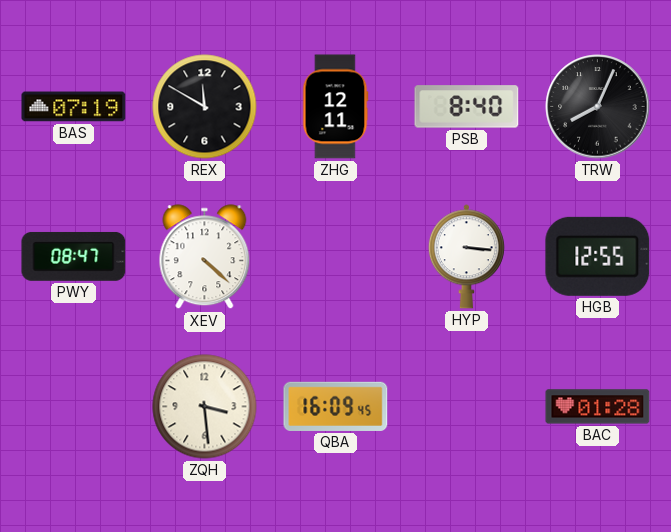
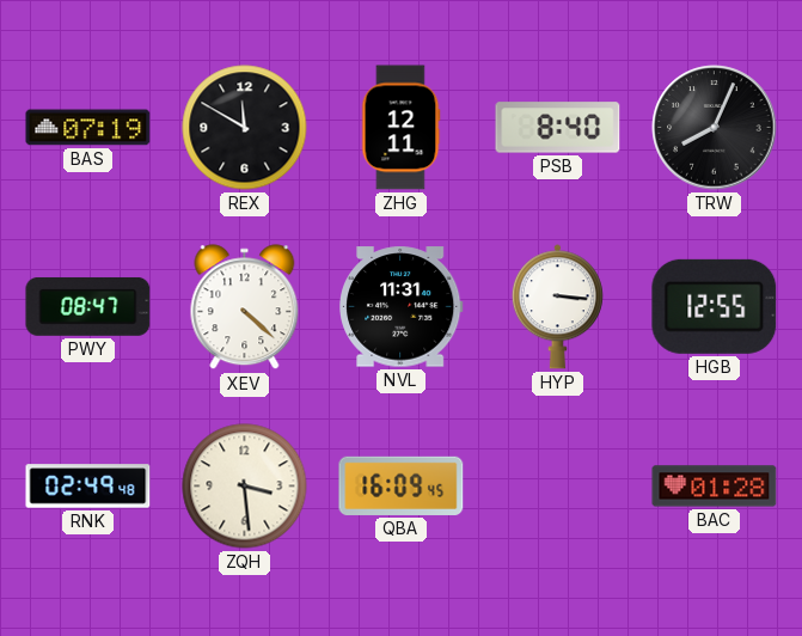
NVL: none -> 11:31 (402, 307)
RNK: none -> 02:49 (88, 487)
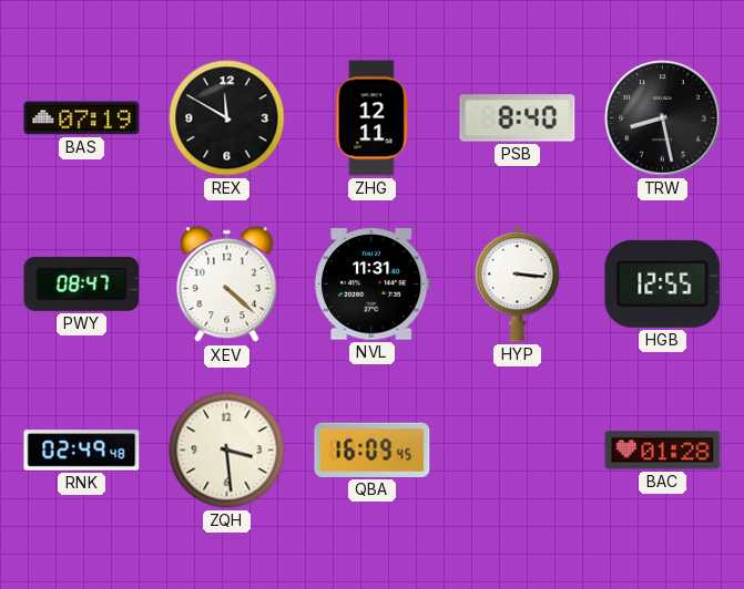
TRW: 8:04 -> 8:28 (663, 118)
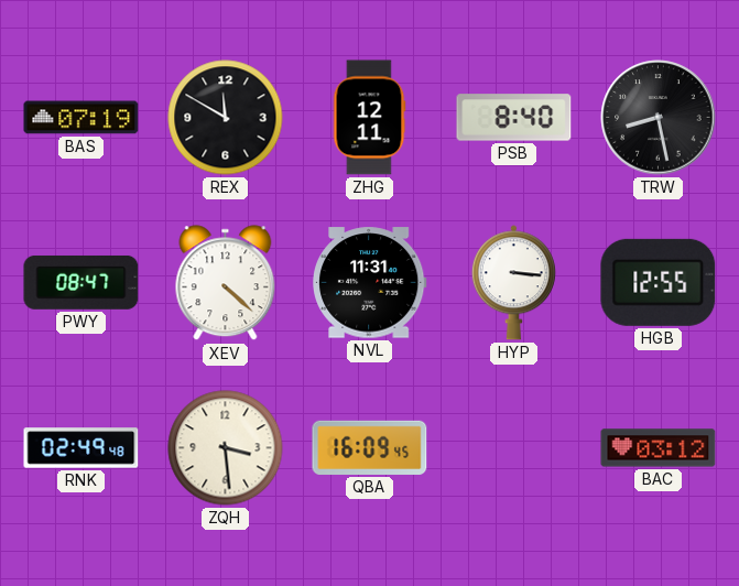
BAC: 01:28 -> 03:12 (659, 448)
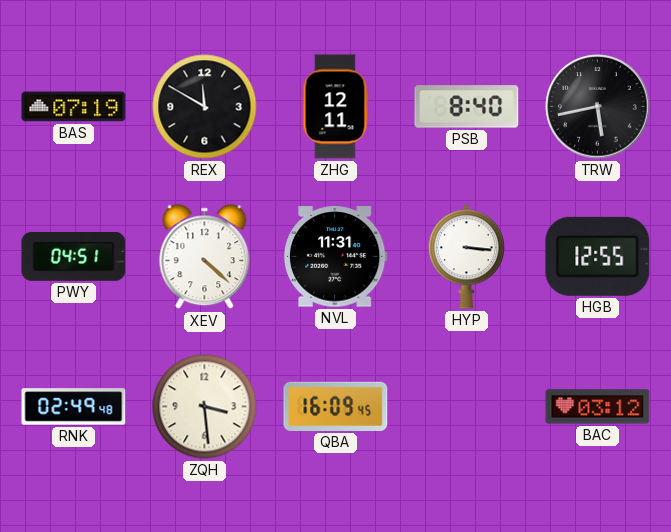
TRW: 8:28 -> 5:43 (598, 107)
PWY: 08:47 -> 04:51 (74, 256)
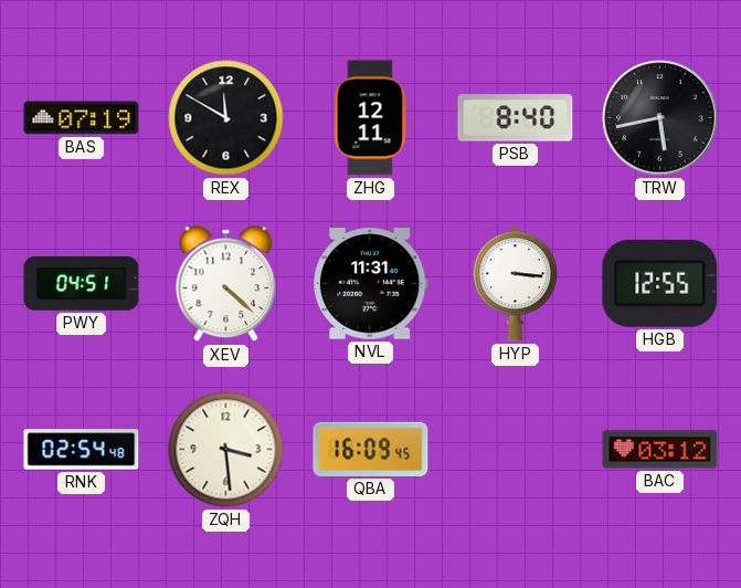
RNK: 02:49 -> 02:54 (82, 450)
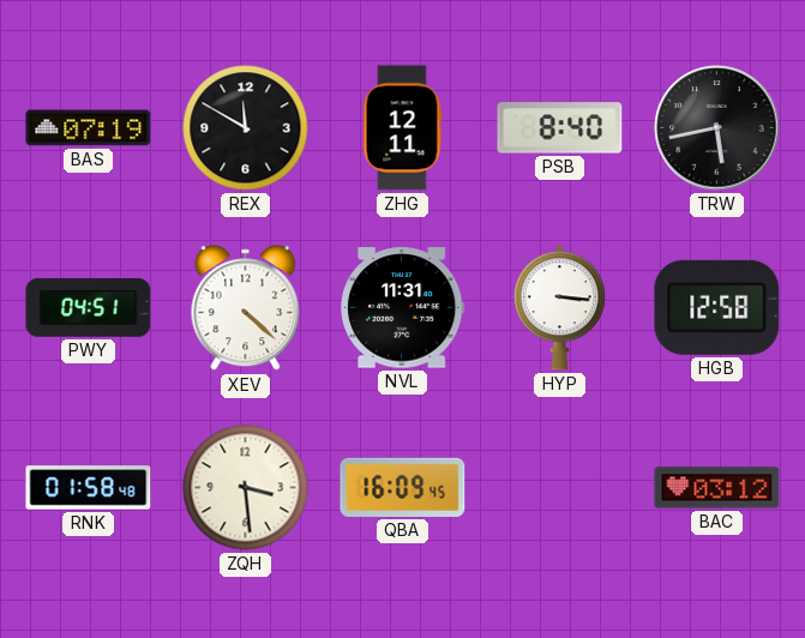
HGB: 12:55 -> 12:58 (717, 307)
RNK: 02:54 -> 01:58 (89, 488)
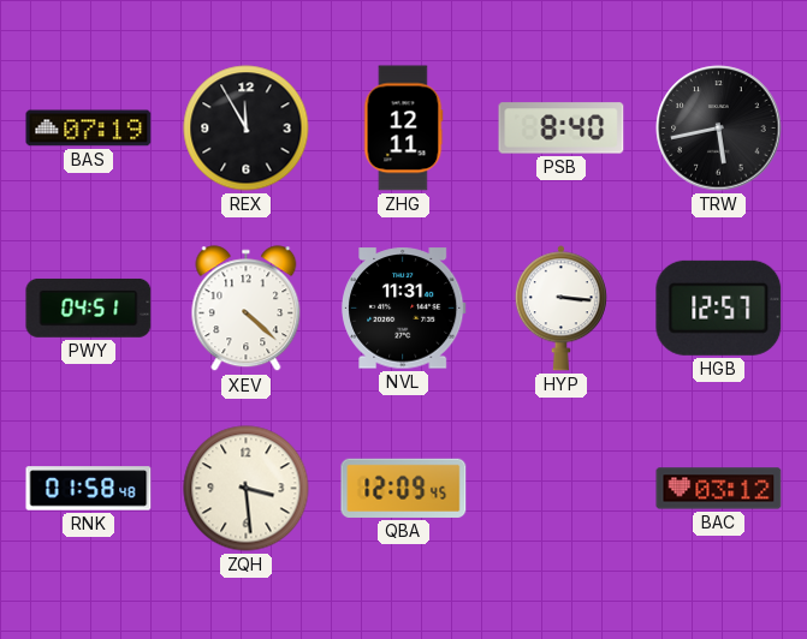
REX: 11:50 -> 11:55 (247, 129)
HGB: 12:58 -> 12:57 (719, 307)
QBA: 16:09 -> 12:09 (404, 488)
